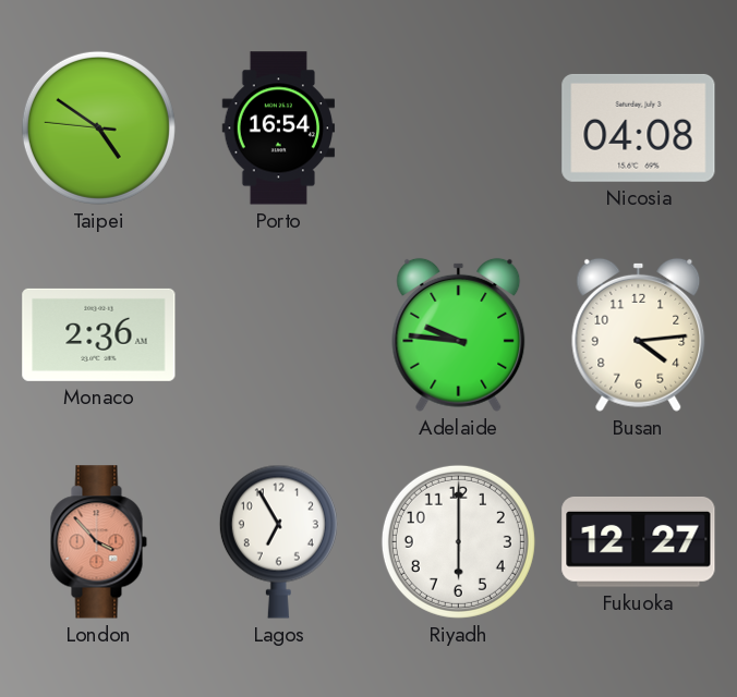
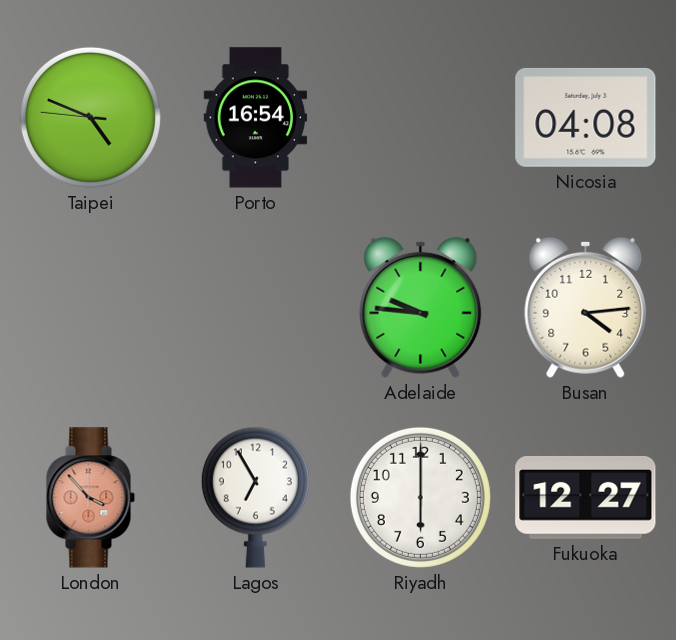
Taipei: 4:50 -> 4:48 (90, 117)
Monaco: 2:36 -> none (99, 334)
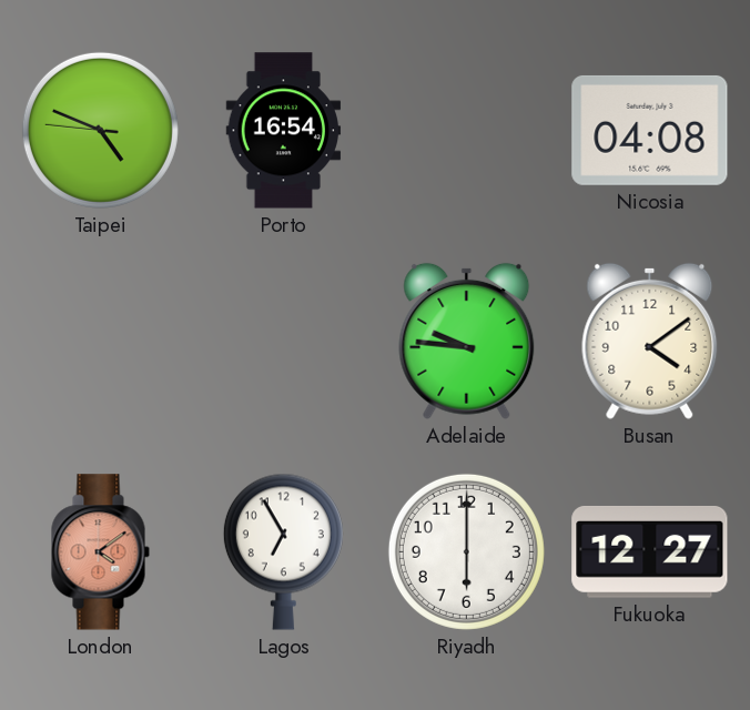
Busan: 4:14 -> 4:09 (650, 341)
London: 3:53 -> 4:09 (100, 552)
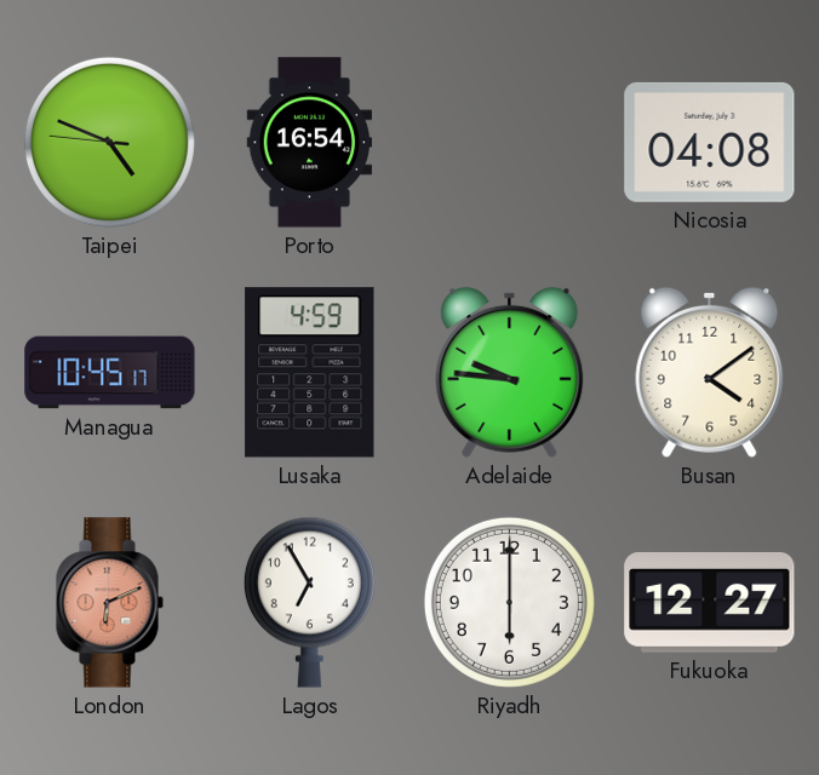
Managua: none -> 10:45 (110, 373)
Lusaka: none -> 4:59 (310, 373)
London: 4:09 -> 6:11 (109, 603)
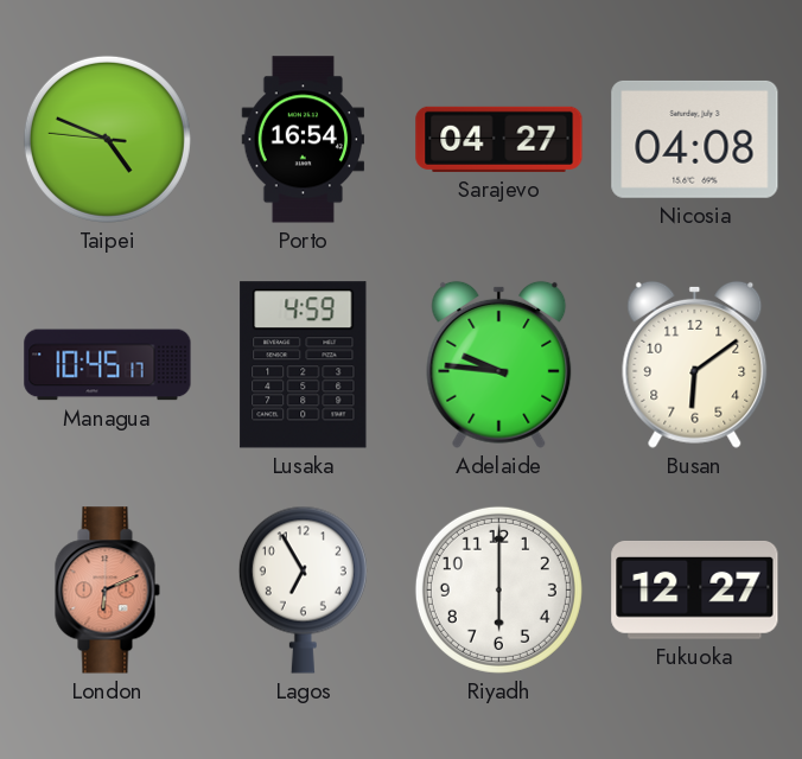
Sarajevo: none -> 04:27 (499, 139)
Busan: 4:09 -> 6:09 (695, 364)
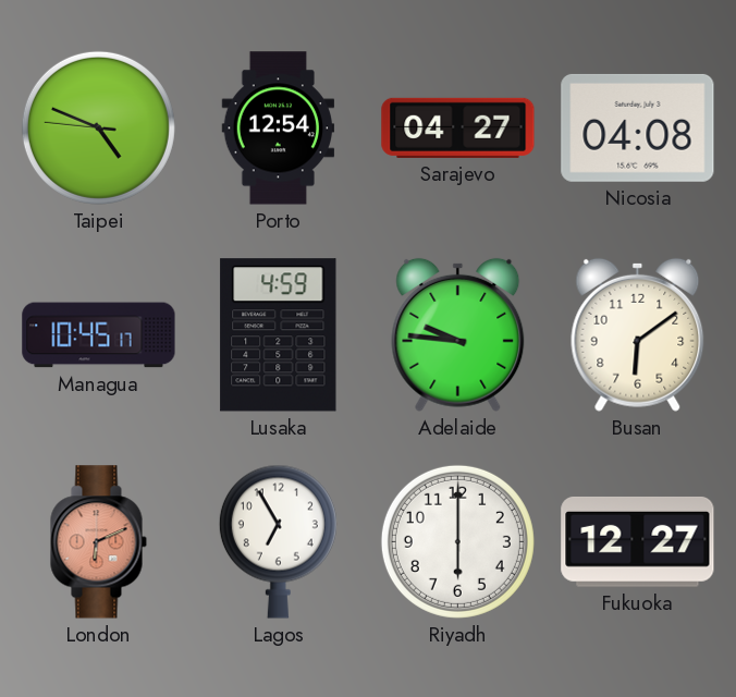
Porto: 16:54 -> 12:54 (279, 129)
